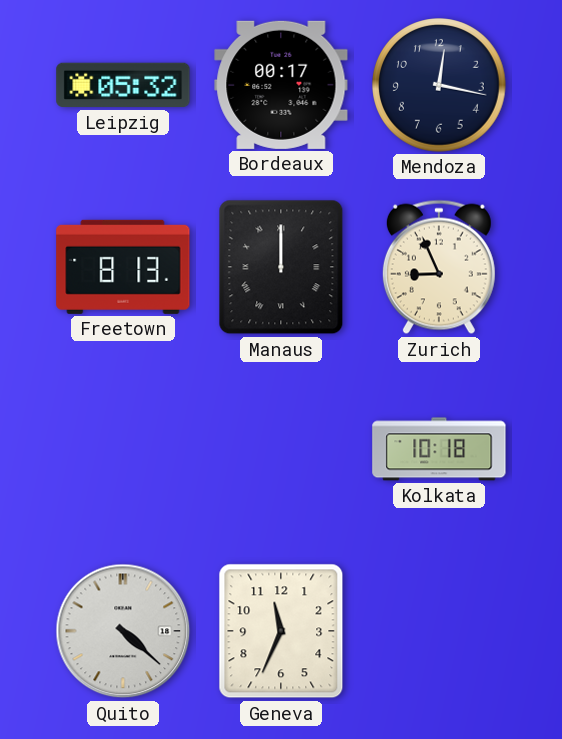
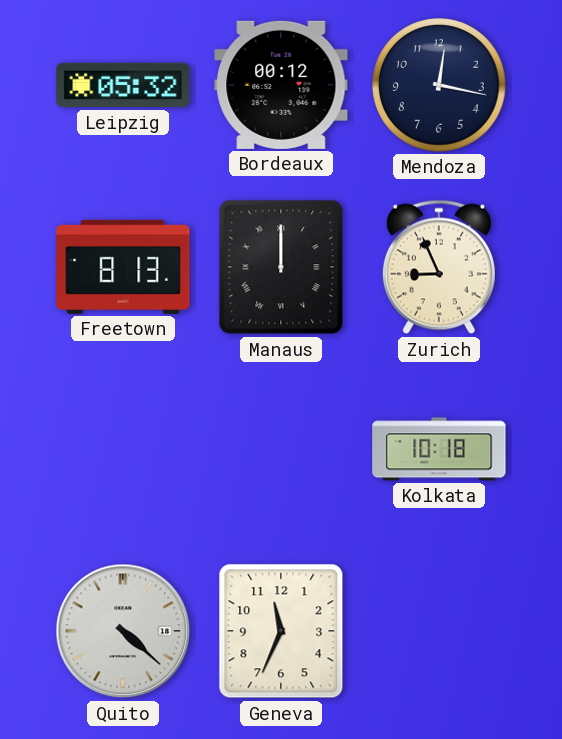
Bordeaux: 00:17 -> 00:12 (281, 85)
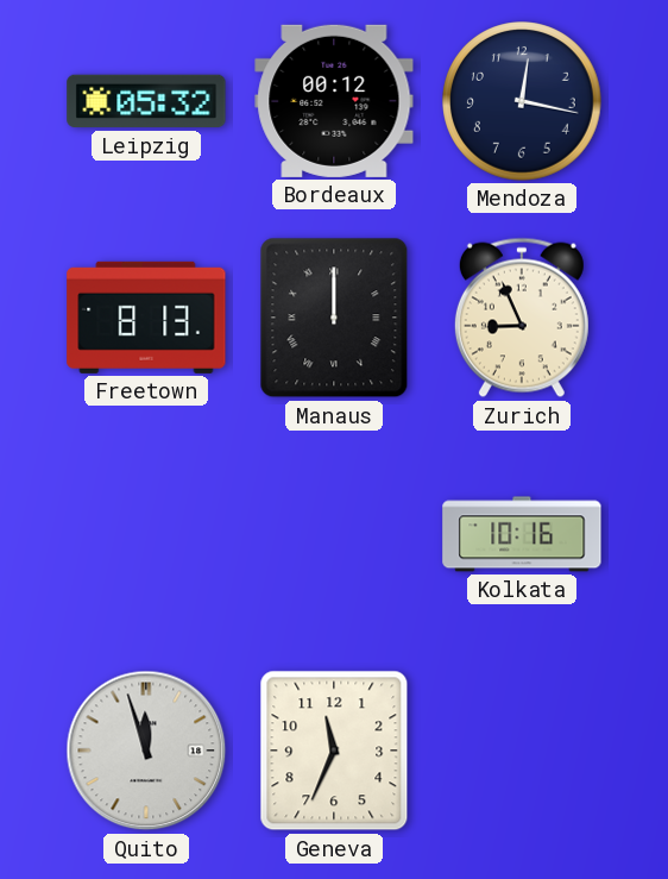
Kolkata: 10:18 -> 10:16 (522, 534)
Quito: 4:22 -> 11:57 (146, 751)
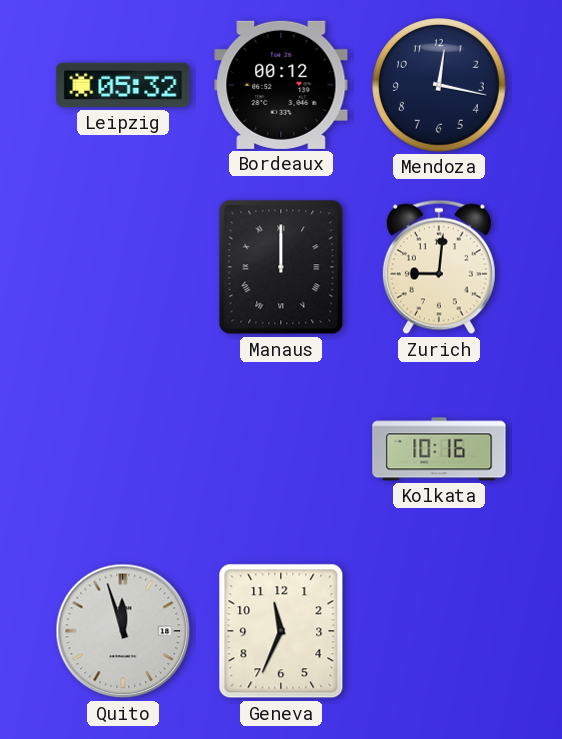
Freetown: 8:13 -> none (146, 318)
Zurich: 8:56 -> 9:01 (439, 267)
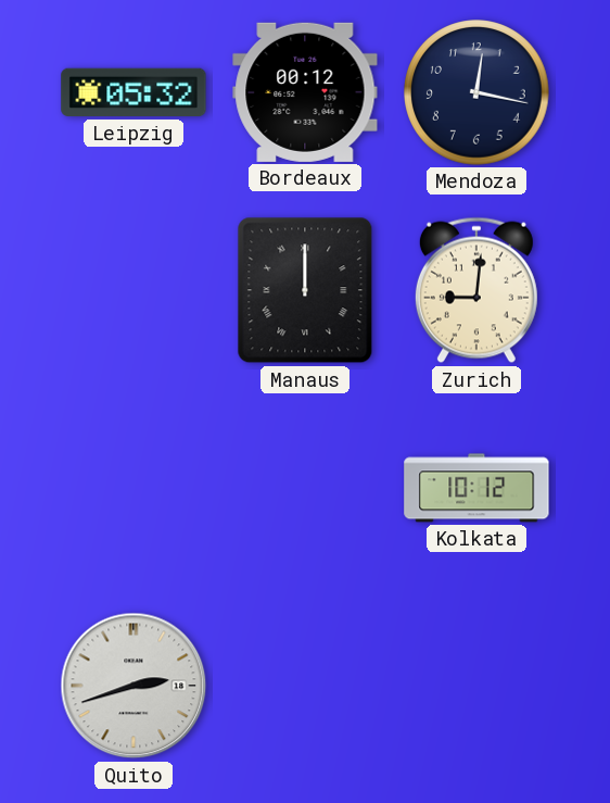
Kolkata: 10:16 -> 10:12 (476, 488)
Quito: 11:57 -> 2:42 (134, 686)
Geneva: 11:34 -> none (281, 631)
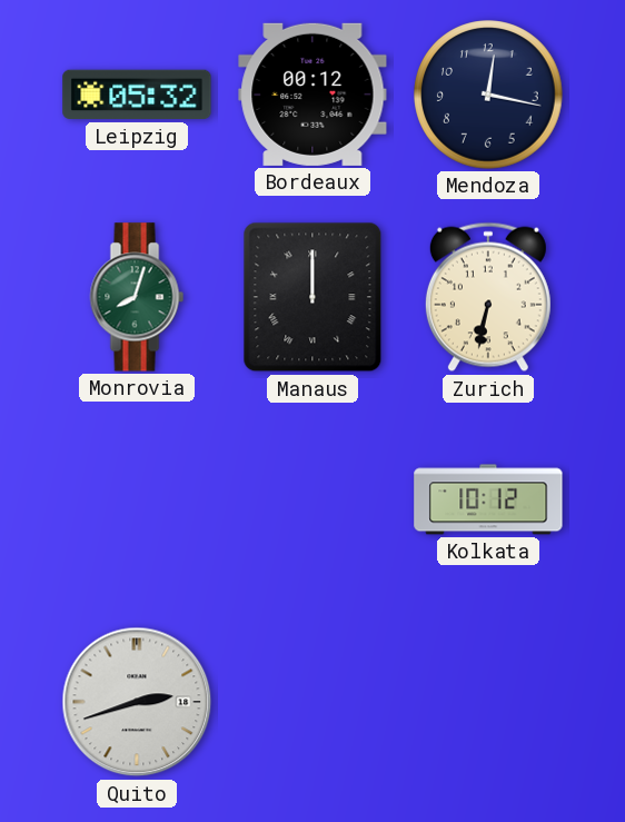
Monrovia: none -> 8:03 (137, 297)
Zurich: 9:01 -> 6:32 (488, 297)
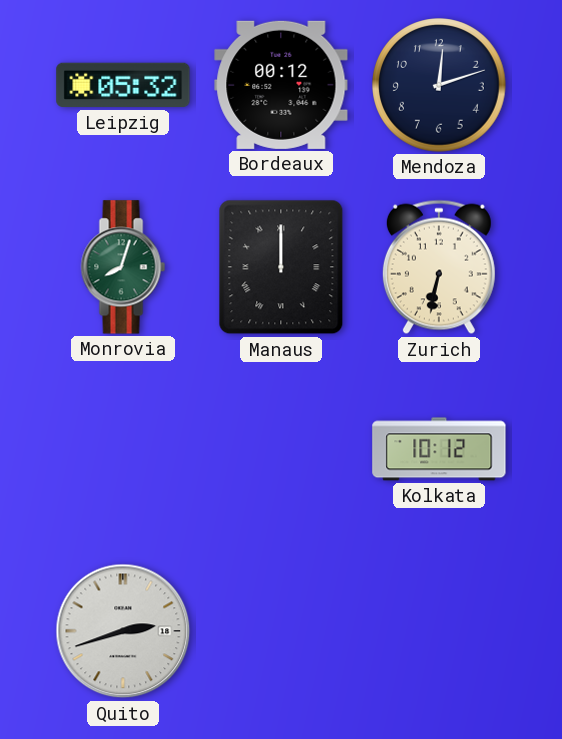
Mendoza: 12:17 -> 12:12 (439, 85)
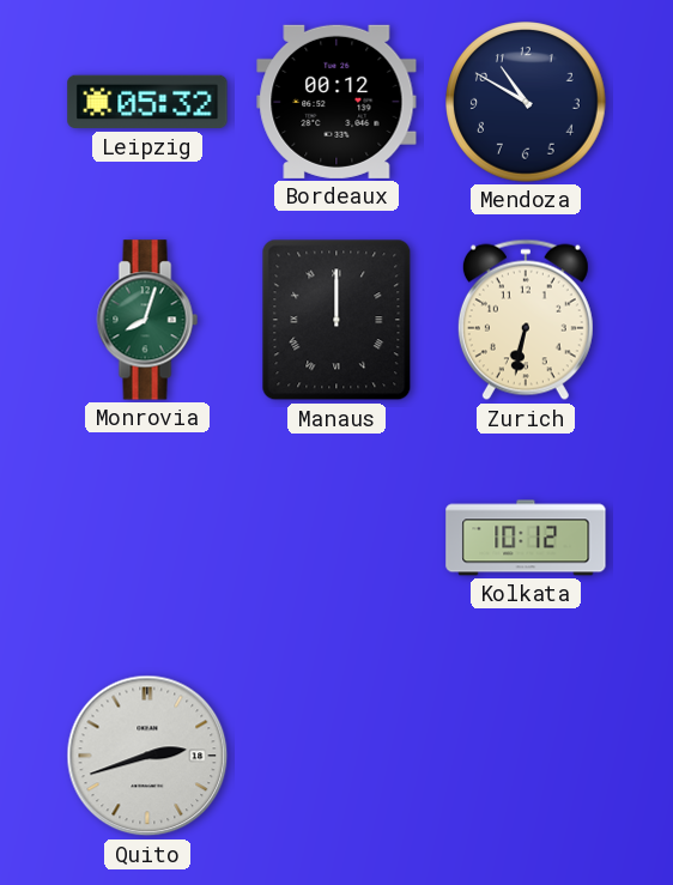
Mendoza: 12:12 -> 10:50 (526, 102)
